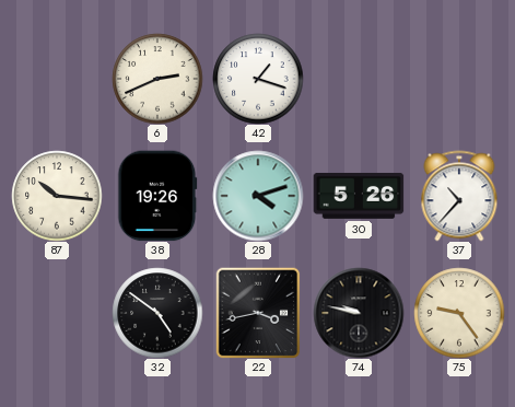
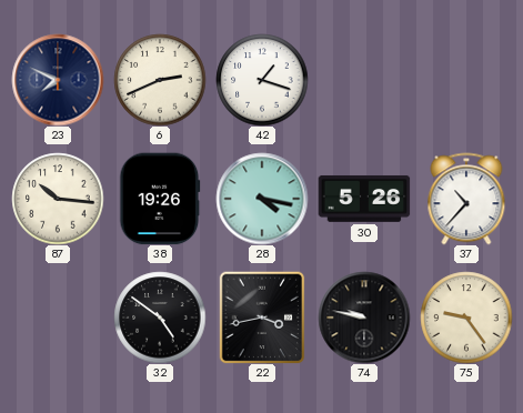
23: none -> 7:49 (58, 80)
28: 4:12 -> 4:17 (262, 199)
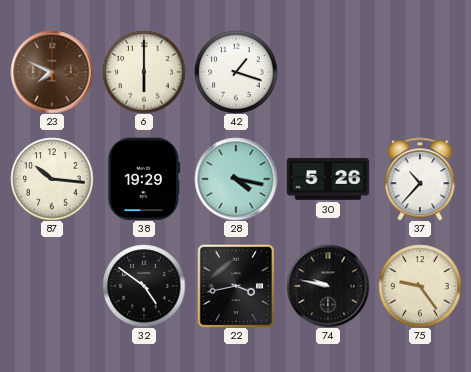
23 dial: navy -> brown (52, 72)
6: 2:41 -> 6:00 (144, 72)
38: 19:26 -> 19:29 (144, 179)
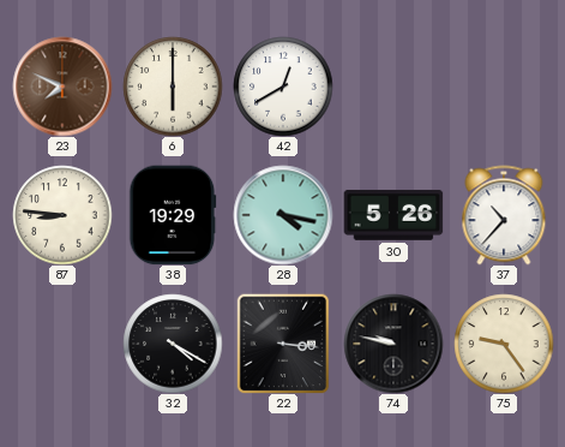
42: 1:18 -> 12:40 (283, 87)
87: 10:16 -> 8:46 (62, 215)
32: 4:51 -> 4:20 (173, 344)
22: 3:43 -> 3:16 (283, 344)
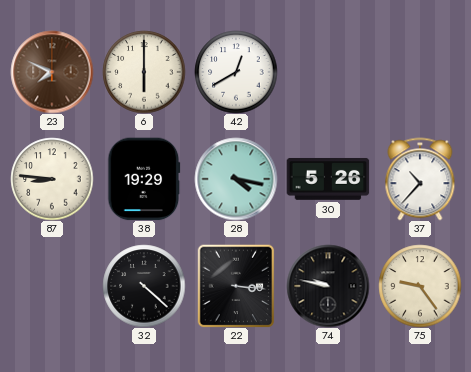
32: 4:20 -> 4:22 (144, 286)
